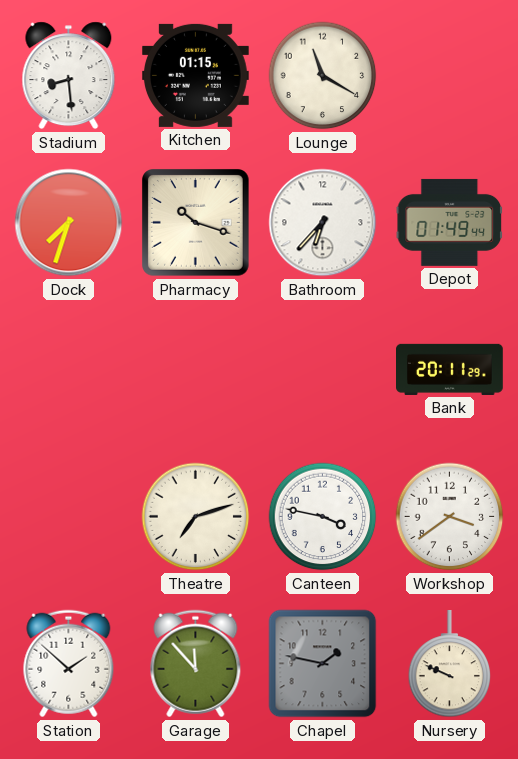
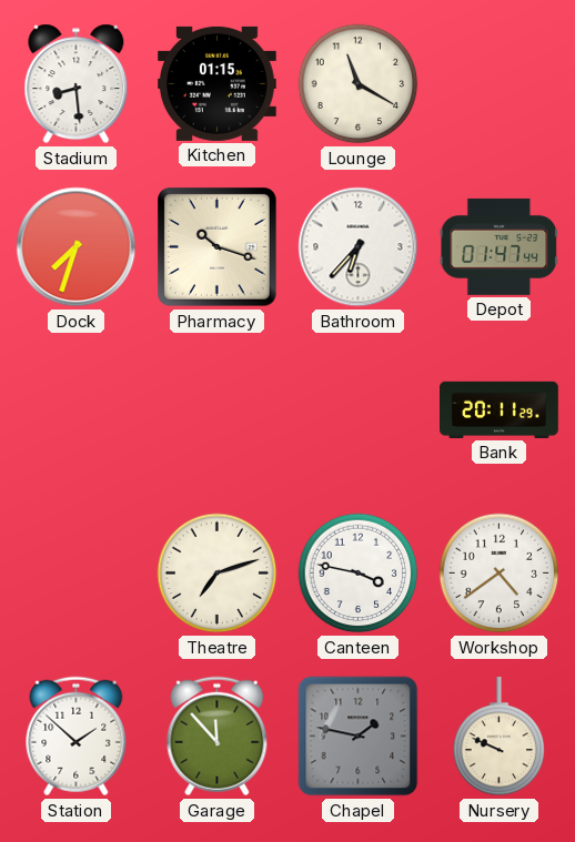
Depot: 01:49 -> 01:47 (498, 246)
Workshop: 3:39 -> 4:39 (500, 574)
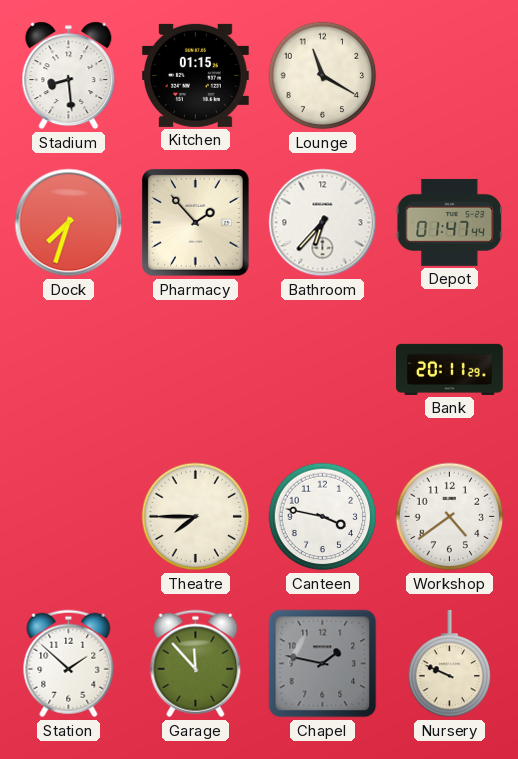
Pharmacy: 10:18 -> 1:53 (196, 223)
Theatre: 7:12 -> 7:45 (196, 517)
